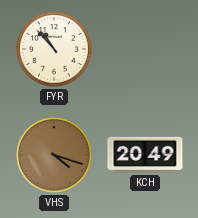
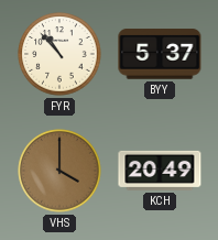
BYY: none -> 5:37 (160, 54)
VHS: 4:18 -> 4:00 (59, 171)
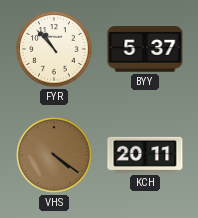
VHS: 4:00 -> 4:21 (54, 155)
KCH: 20:49 -> 20:11 (145, 155)
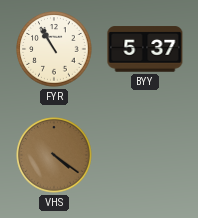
FYR: 10:53 -> 10:55 (54, 49)
KCH: 20:11 -> none (145, 155)
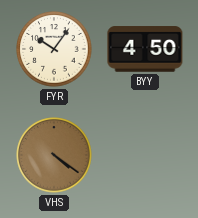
FYR: 10:55 -> 10:06 (54, 49)
BYY: 5:37 -> 4:50 (145, 49)
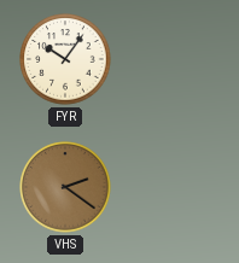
BYY: 4:50 -> none (145, 49)
VHS: 4:21 -> 2:21 (65, 187)
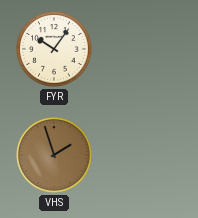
VHS: 2:21 -> 1:57 (54, 155)
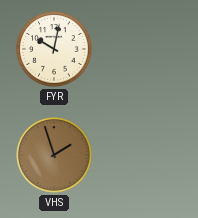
FYR: 10:06 -> 10:02 (54, 49)
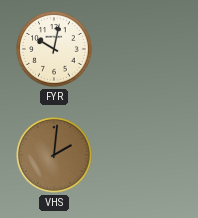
VHS: 1:57 -> 2:01 (54, 155)
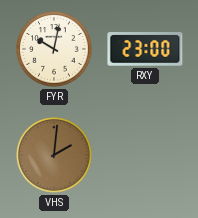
RXY: none -> 23:00 (145, 49)
